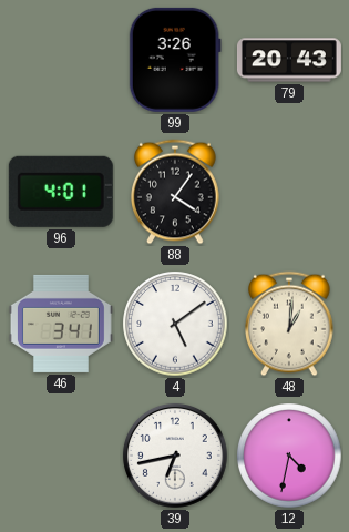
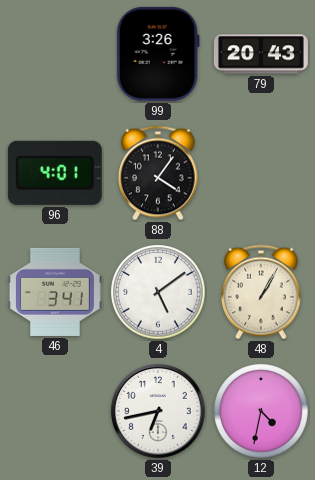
48: 1:01 -> 1:05 (261, 292)
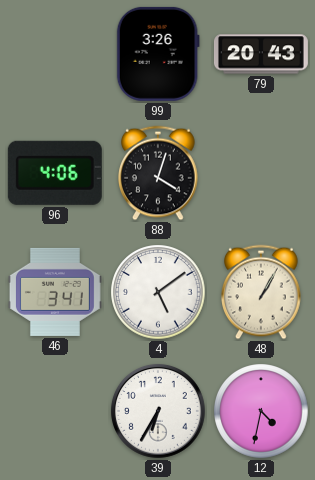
96: 4:01 -> 4:06 (55, 173)
88: 4:06 -> 4:03 (158, 173)
39: 6:43 -> 6:35 (158, 411)
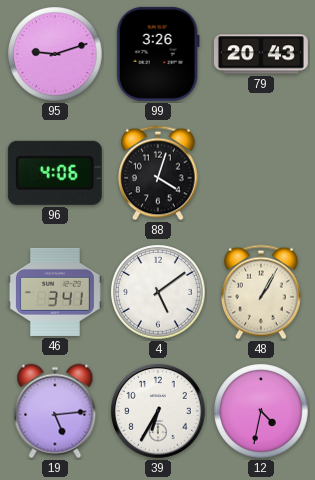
95: none -> 9:12 (55, 54)
19: none -> 5:14 (55, 411)
